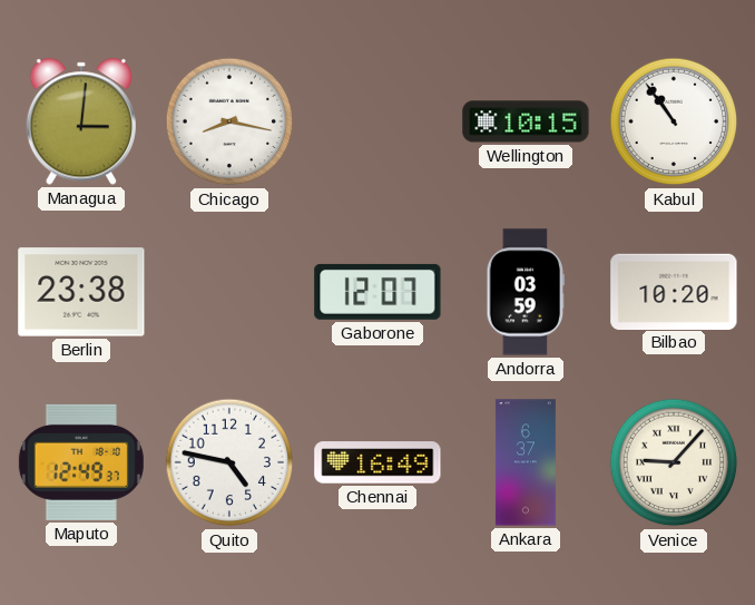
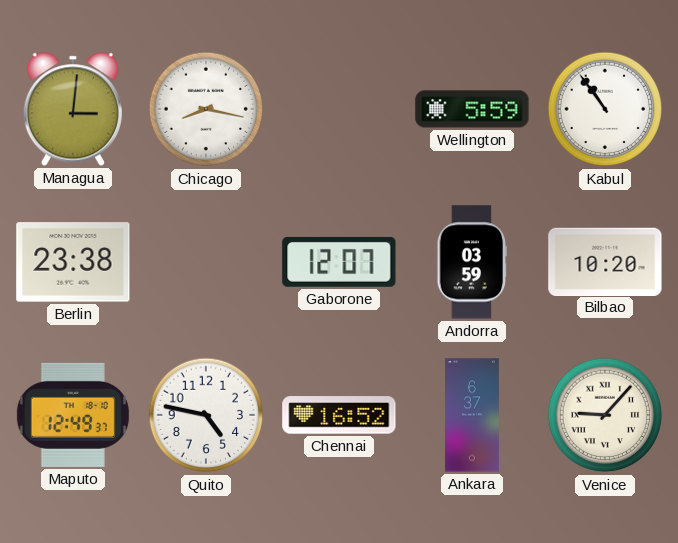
Wellington: 10:15 -> 5:59 (472, 109)
Chennai: 16:49 -> 16:52 (339, 415)
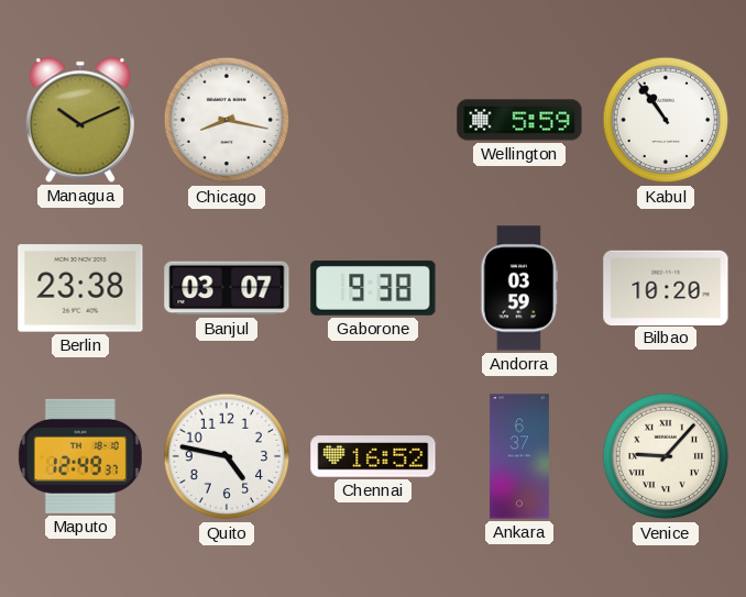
Managua: 3:01 -> 10:11 (80, 120)
Banjul: none -> 03:07 (227, 288)
Gaborone: 12:07 -> 9:38 (373, 288)
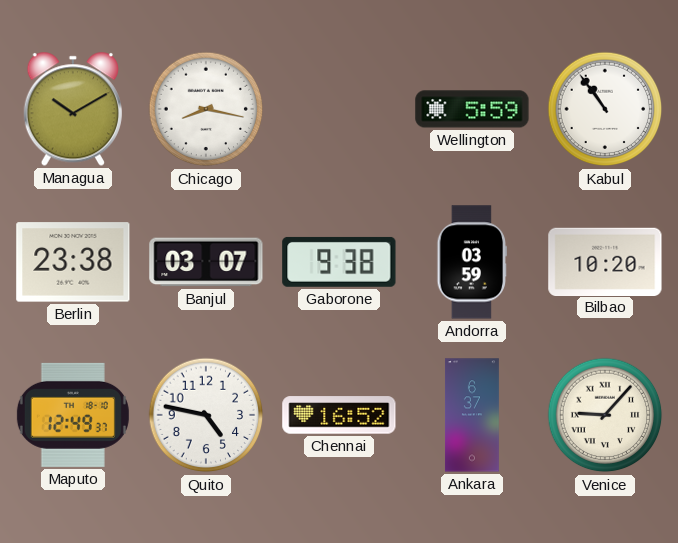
Managua: 10:11 -> 10:10 (73, 109)
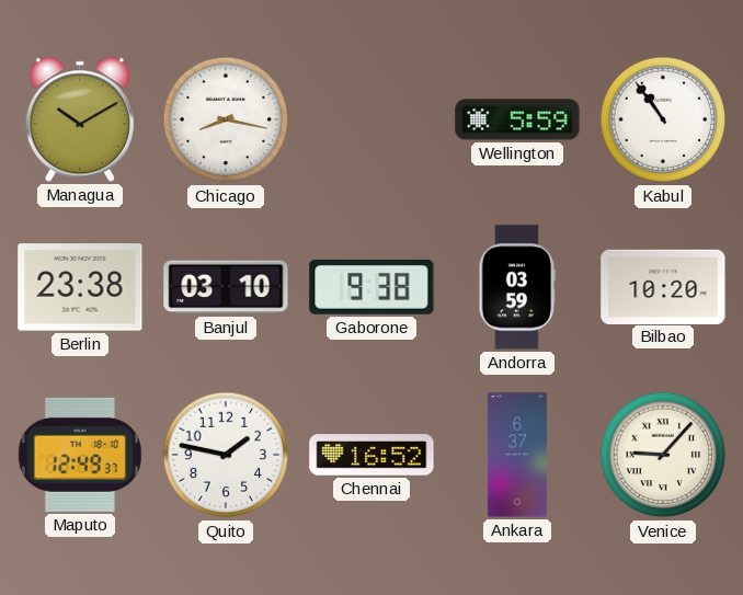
Banjul: 03:07 -> 03:10 (226, 287)
Quito: 4:47 -> 1:47 (226, 455)
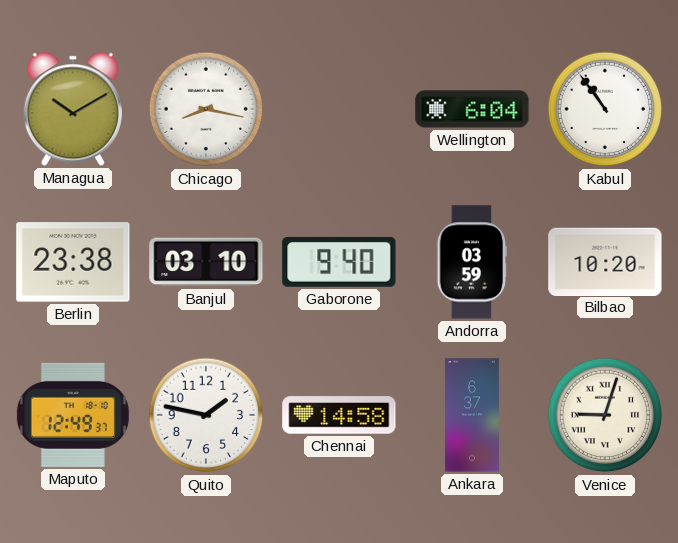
Wellington: 5:59 -> 6:04 (472, 109)
Gaborone: 9:38 -> 9:40 (339, 262)
Chennai: 16:52 -> 14:58 (339, 415)
Venice: 9:07 -> 9:03 (605, 415)
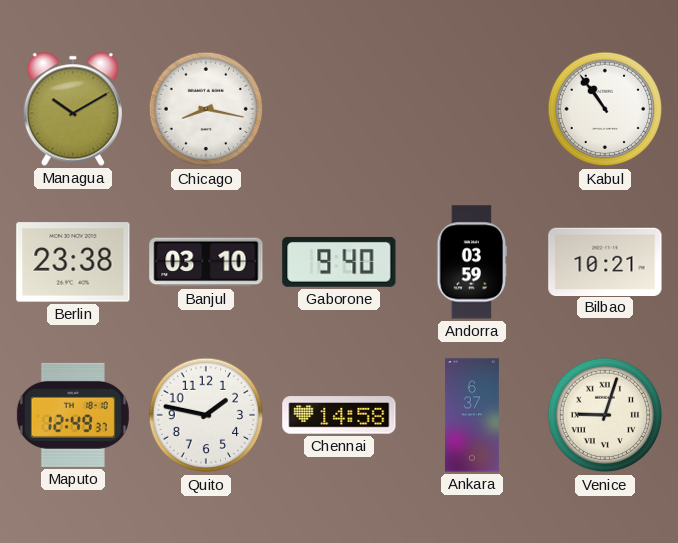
Wellington: 6:04 -> none (472, 109)
Bilbao: 10:20 -> 10:21 (605, 261)
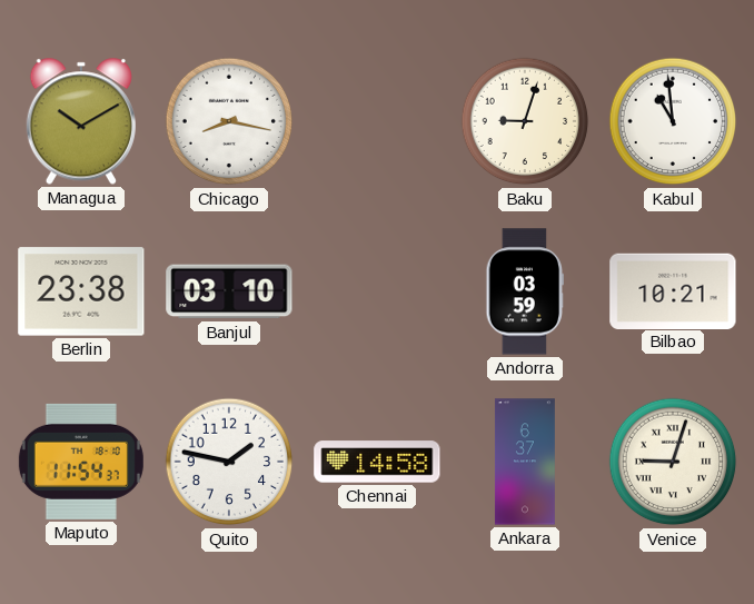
Baku: none -> 9:03 (525, 121)
Kabul: 10:54 -> 10:59 (673, 121)
Gaborone: 9:40 -> none (339, 262)
Maputo: 12:49 -> 11:54 (81, 462)
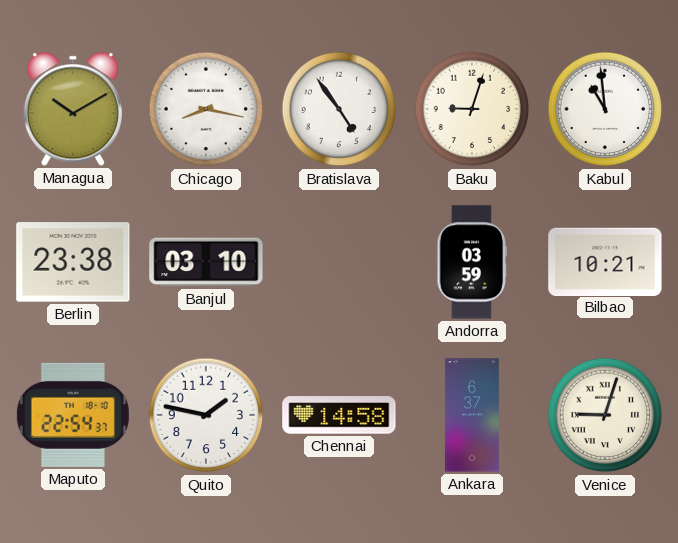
Bratislava: none -> 4:54 (339, 109)
Maputo: 11:54 -> 22:54 (73, 415)
